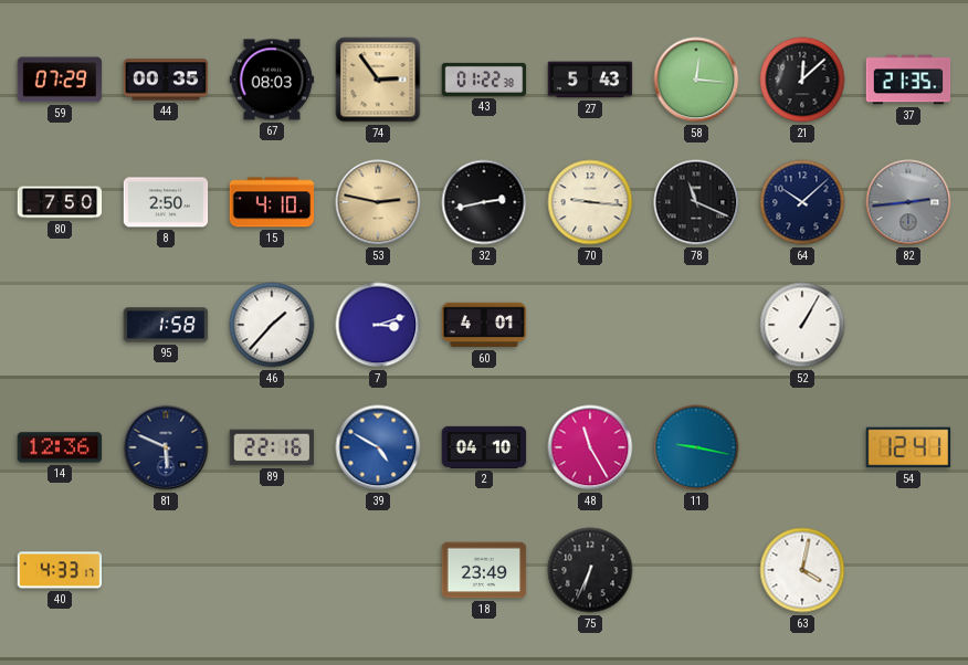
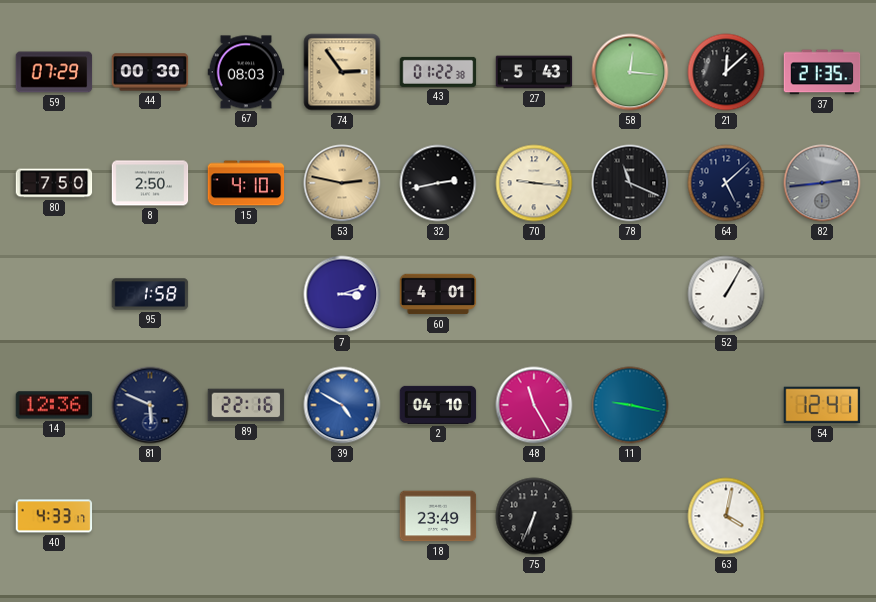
44: 00:35 -> 00:30 (150, 72)
64: 10:08 -> 5:08 (726, 183)
46: 1:37 -> none (272, 325)
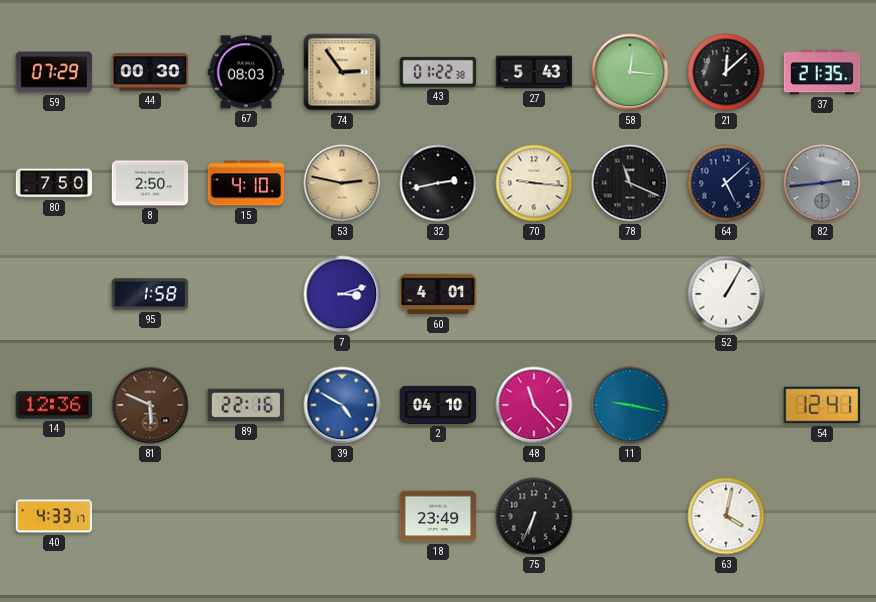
81 dial: navy -> brown (150, 405)
48: 11:25 -> 11:23 (534, 405)
